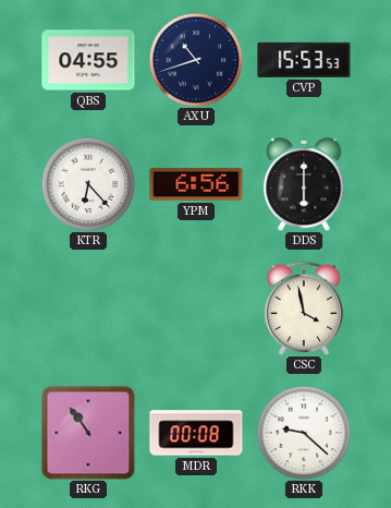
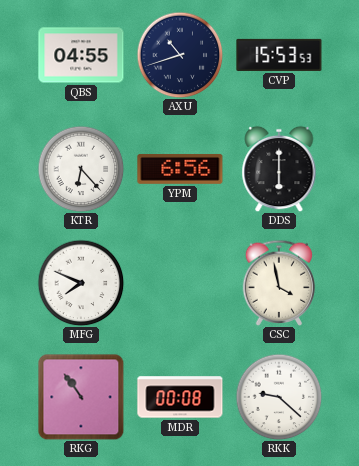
MFG: none -> 7:49 (81, 283)
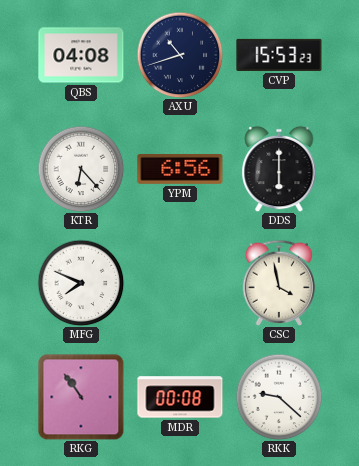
QBS: 04:55 -> 04:08 (81, 55)
CVP: 15:53:53 -> 15:53:23 (279, 55)
